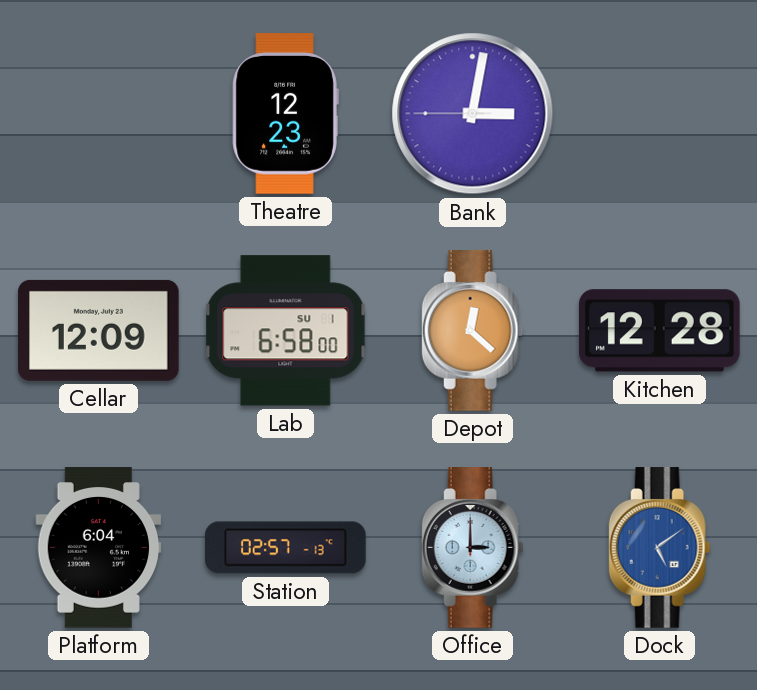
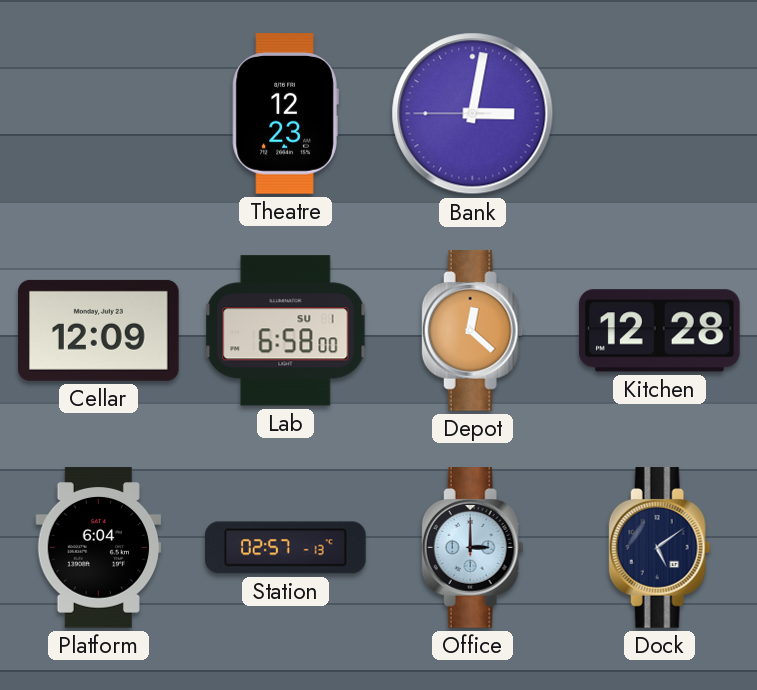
Dock dial: blue -> navy (660, 548)
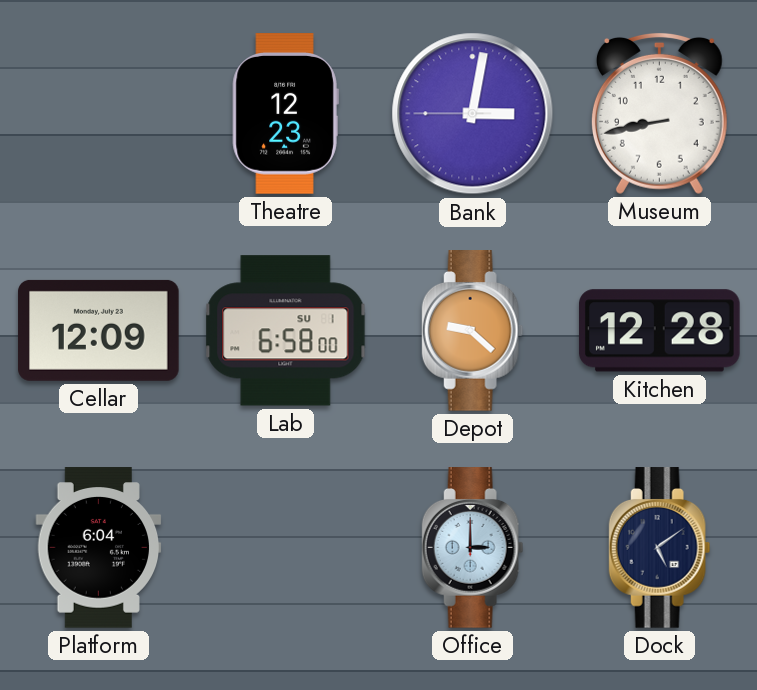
Museum: none -> 8:43 (659, 113)
Depot: 12:22 -> 9:22 (473, 331)
Station: 02:57 -> none (286, 548)
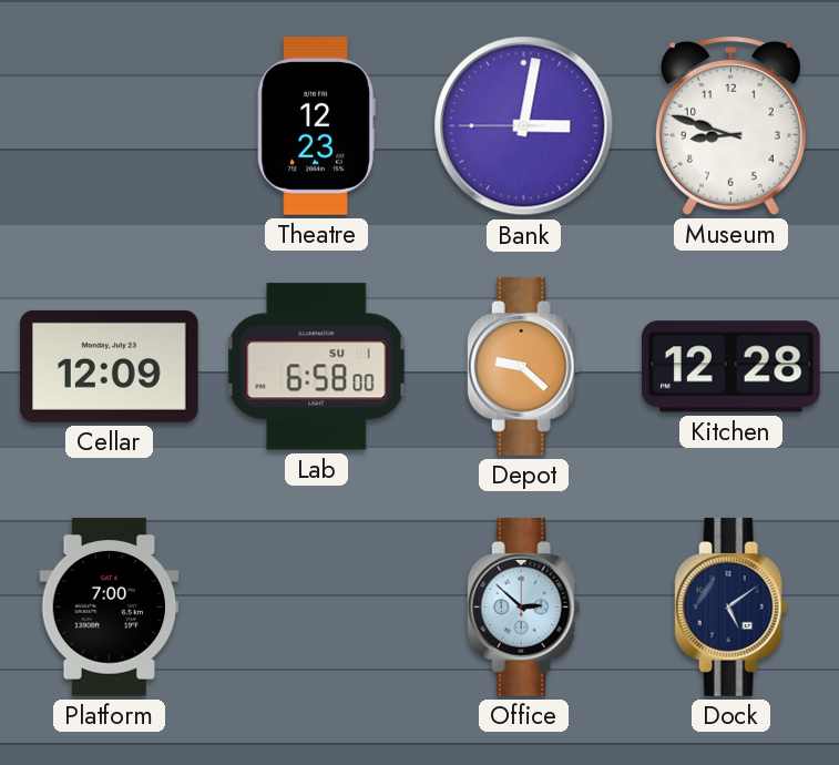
Museum: 8:43 -> 8:48 (730, 125)
Platform: 6:04 -> 7:00 (110, 608)
Office: 3:00 -> 2:52 (524, 608)
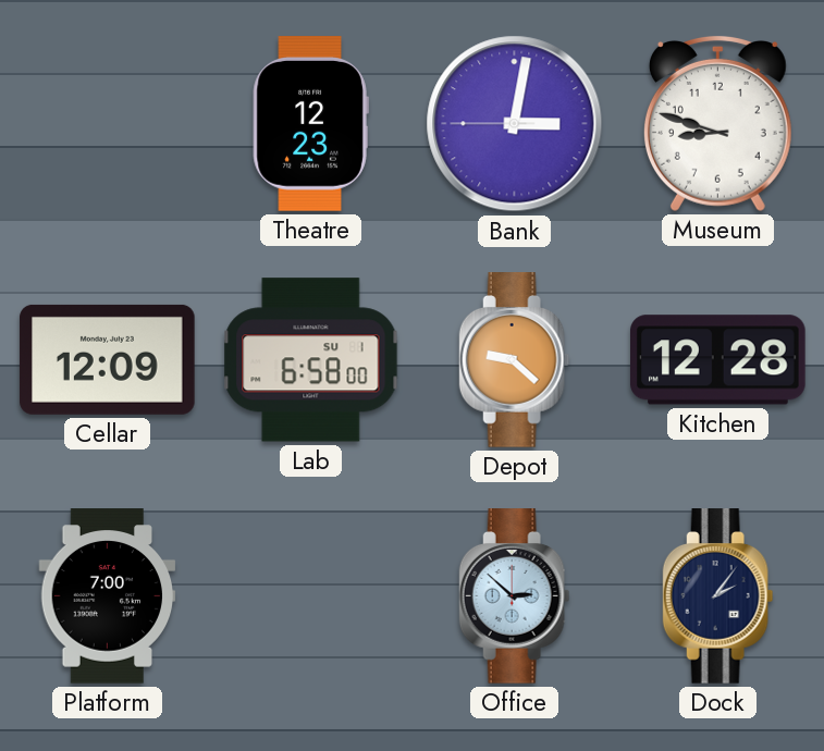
Dock: 5:09 -> 2:06 (718, 596)
